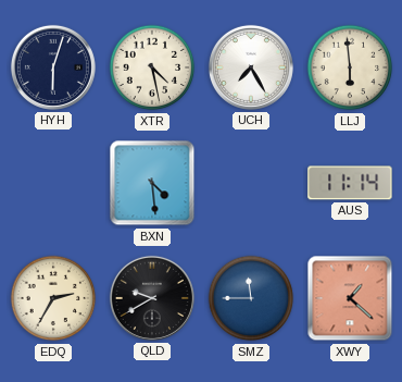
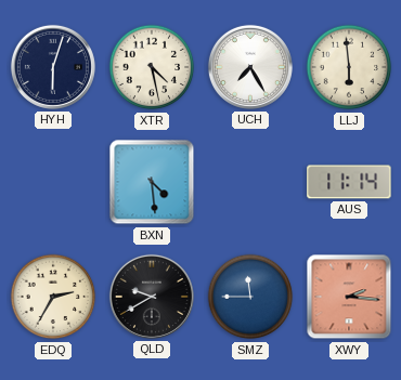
XWY: 1:22 -> 2:16 (349, 297)
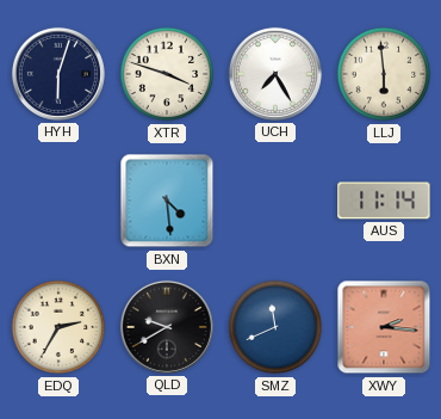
XTR: 4:28 -> 3:48 (167, 74)
SMZ: 11:45 -> 11:41 (275, 327)
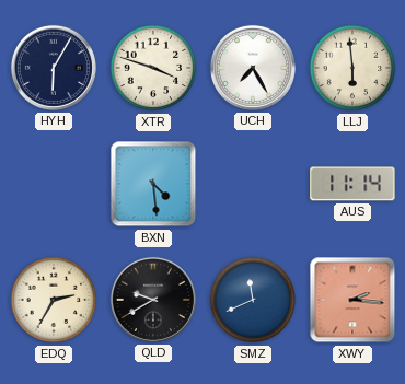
HYH: 6:03 -> 6:05 (54, 68)
